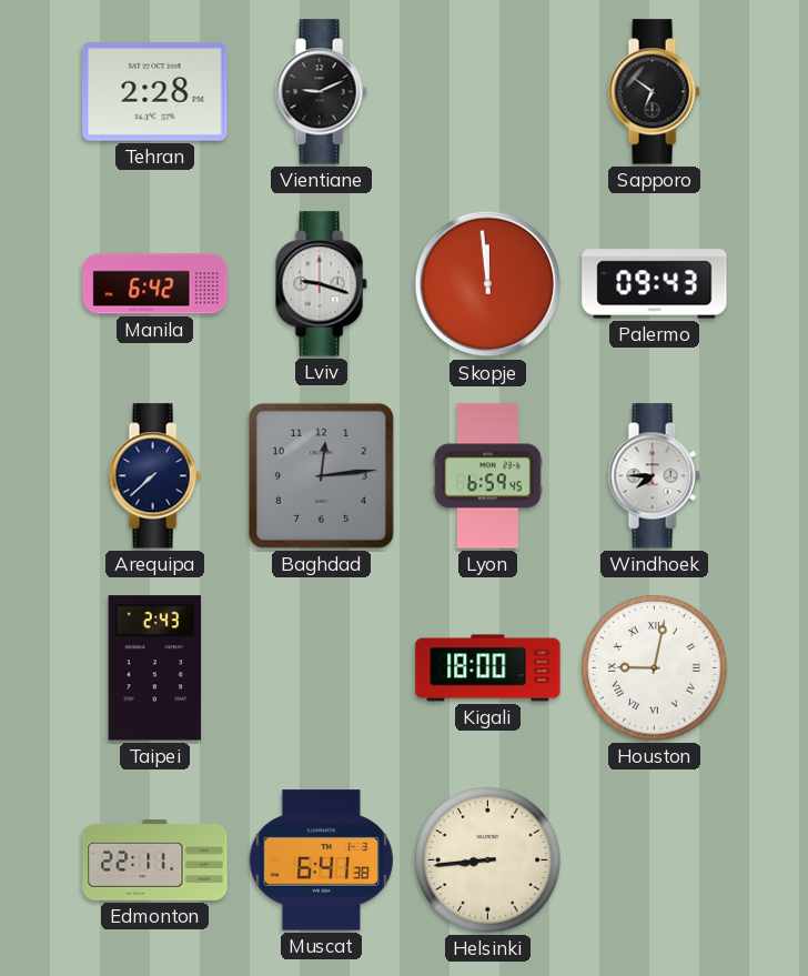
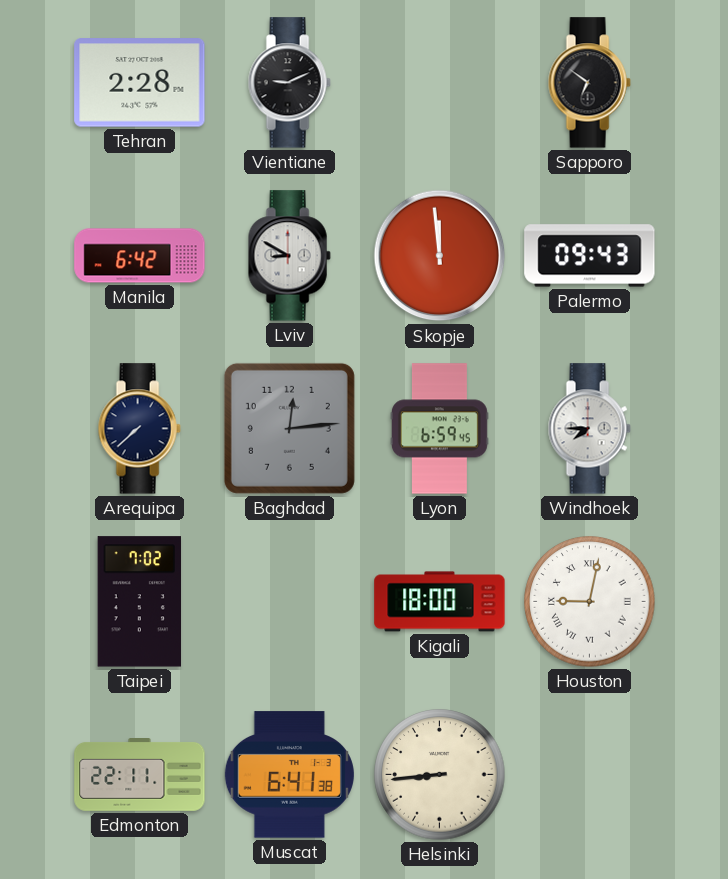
Lviv: 9:18 -> 8:50 (289, 256)
Taipei: 2:43 -> 7:02 (139, 602)
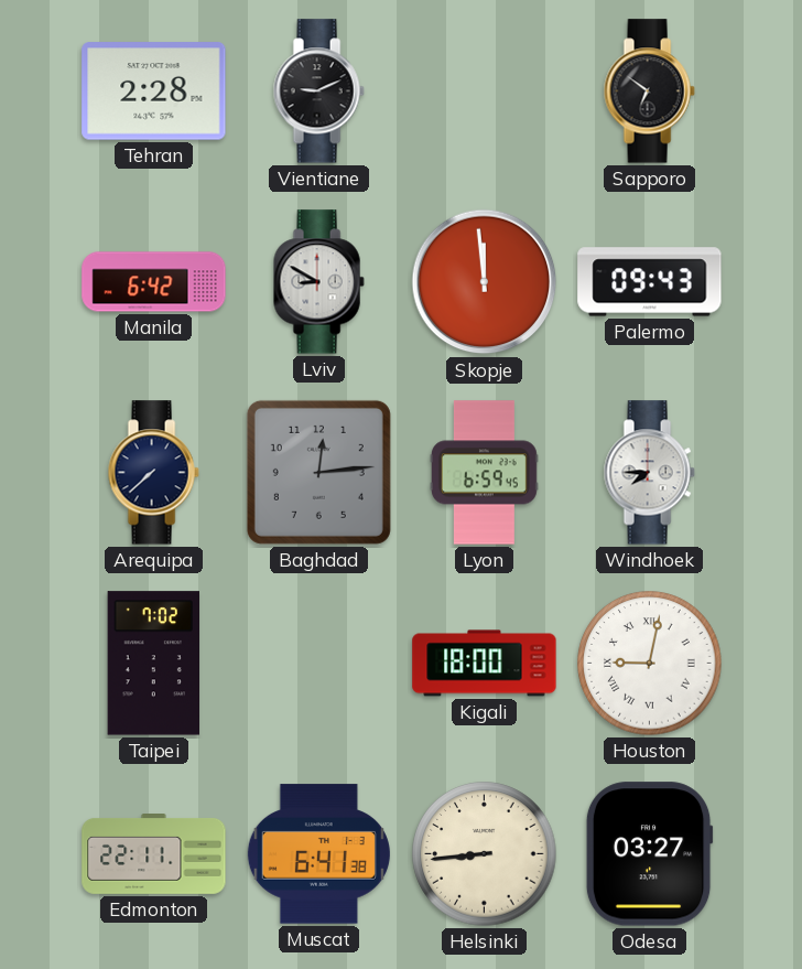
Odesa: none -> 03:27 (649, 854)
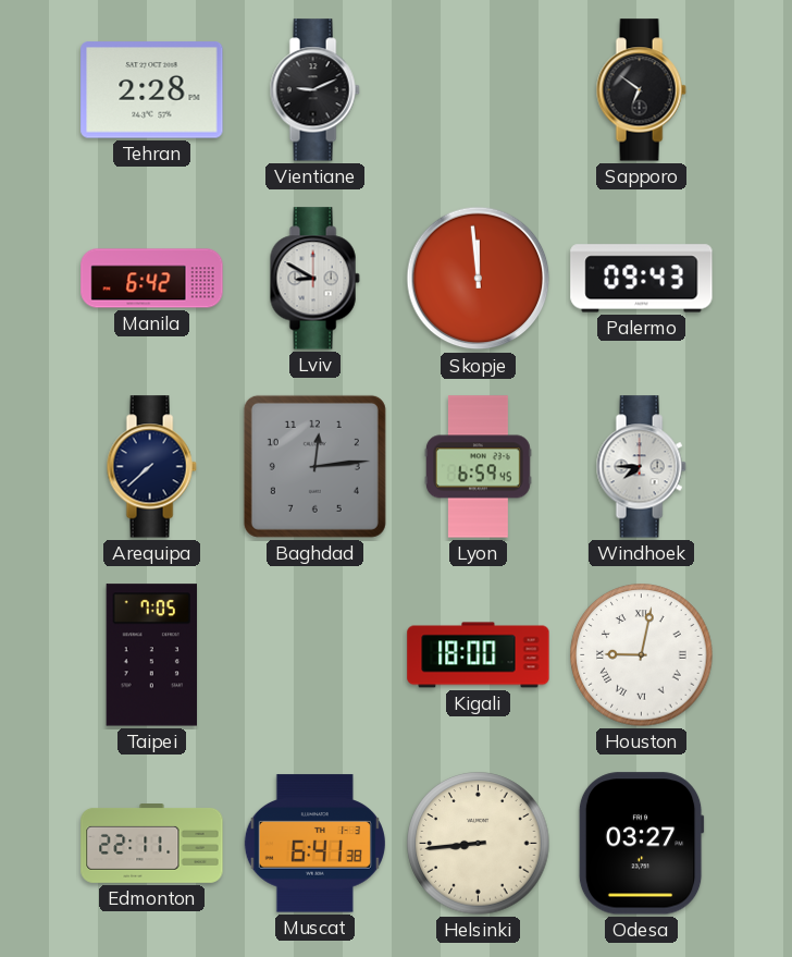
Taipei: 7:02 -> 7:05 (151, 655)
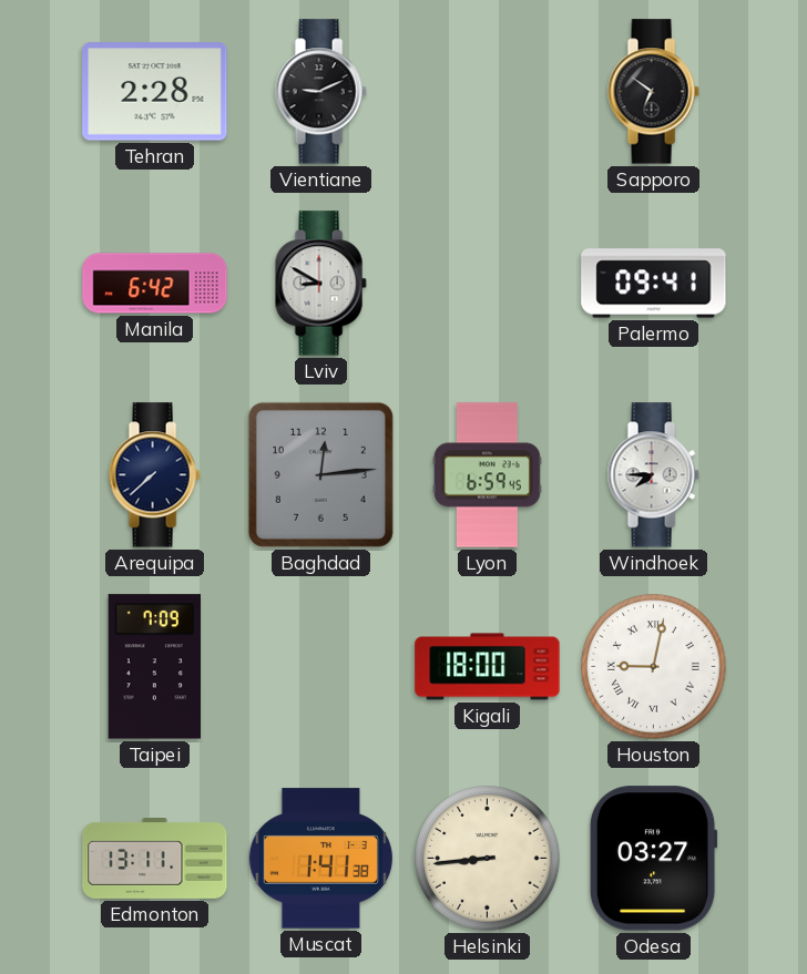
Skopje: 11:59 -> none (479, 279)
Palermo: 09:43 -> 09:41 (654, 284)
Taipei: 7:05 -> 7:09 (154, 667)
Edmonton: 22:11 -> 13:11 (155, 859)
Muscat: 6:41 -> 1:41 (320, 859)
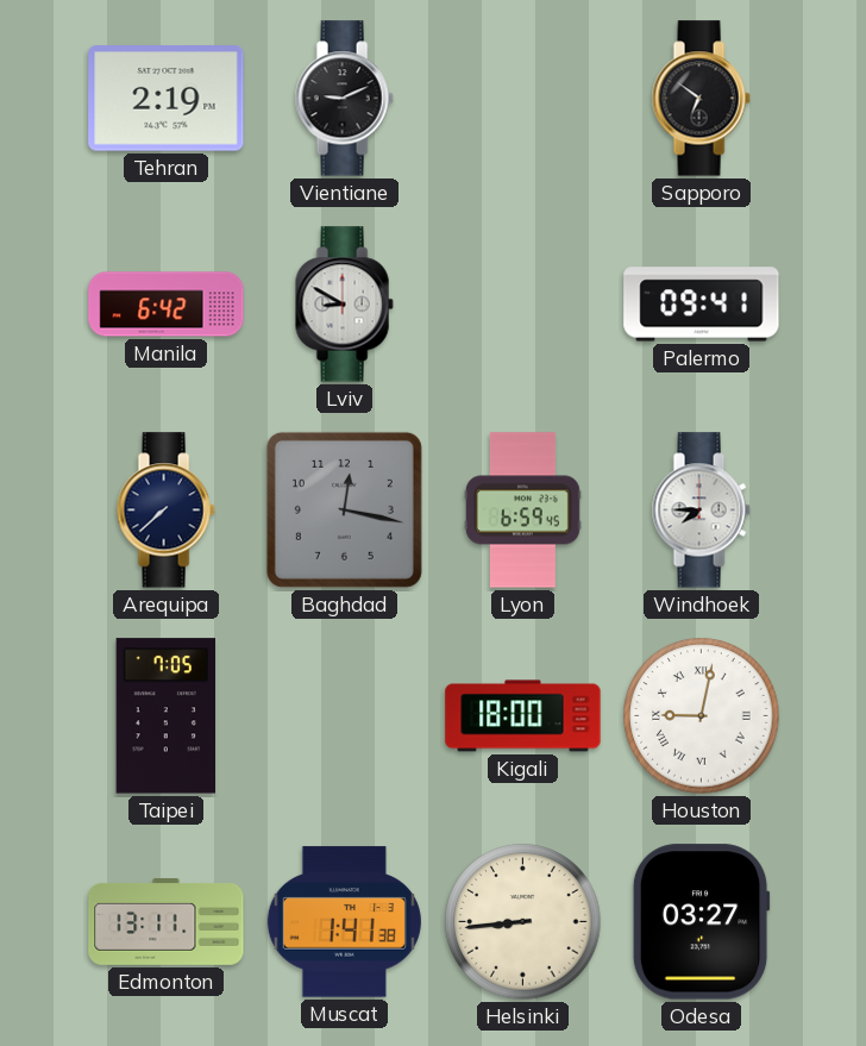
Tehran: 2:28 -> 2:19 (167, 99)
Baghdad: 12:14 -> 12:17 (344, 509)
Taipei: 7:09 -> 7:05 (165, 716)
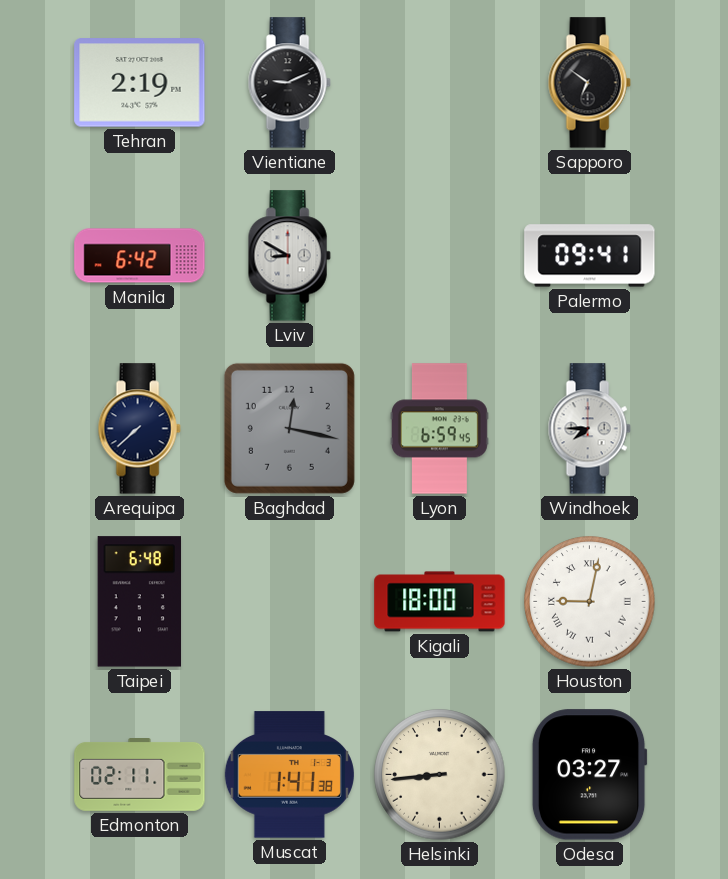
Taipei: 7:05 -> 6:48 (139, 602)
Edmonton: 13:11 -> 02:11 (140, 775)
